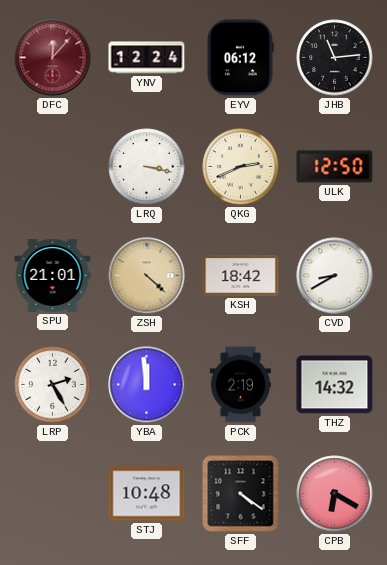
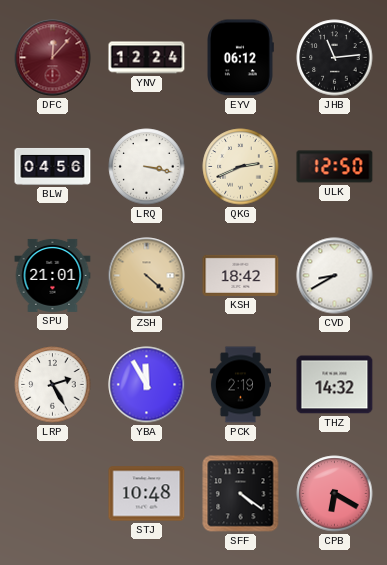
BLW: none -> 04:56 (53, 166)
YBA: 11:59 -> 11:55 (147, 385)
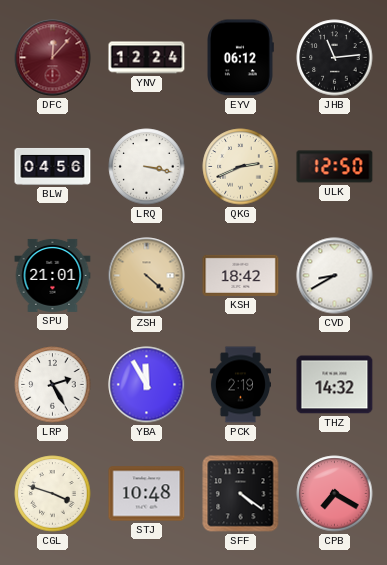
CGL: none -> 3:48 (53, 494)
CPB: 6:20 -> 7:20 (335, 494)
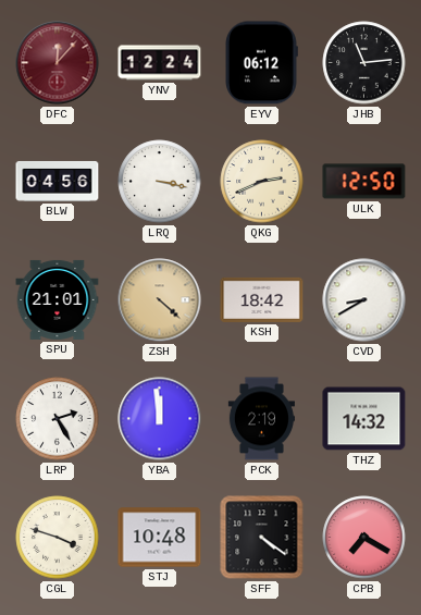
YBA: 11:55 -> 11:59 (160, 419)
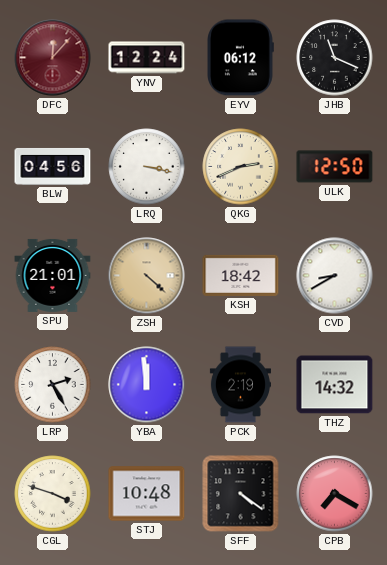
JHB: 11:14 -> 11:19 (335, 58)
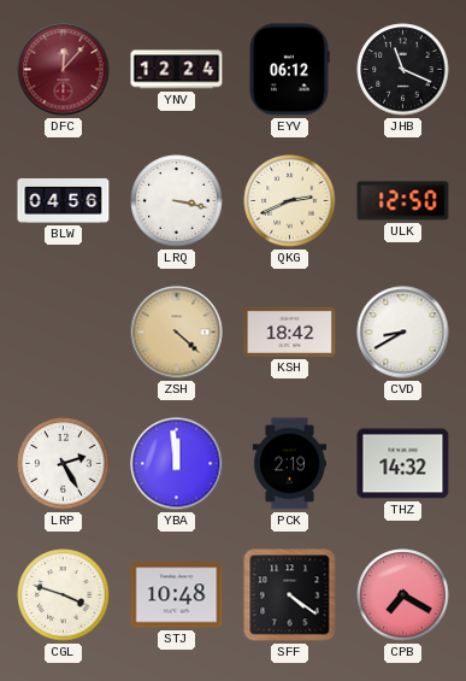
SPU: 21:01 -> none (53, 275)
